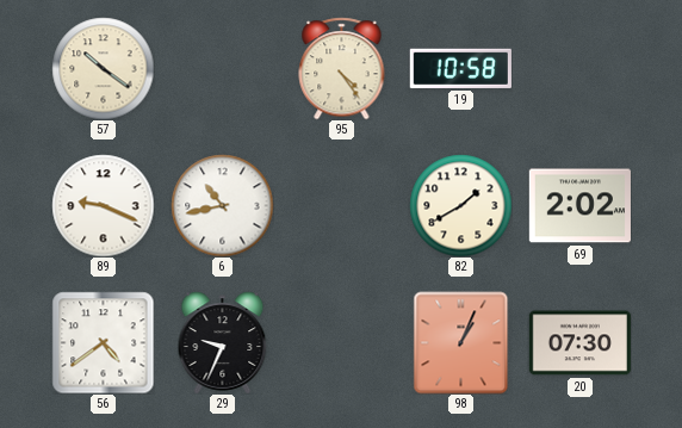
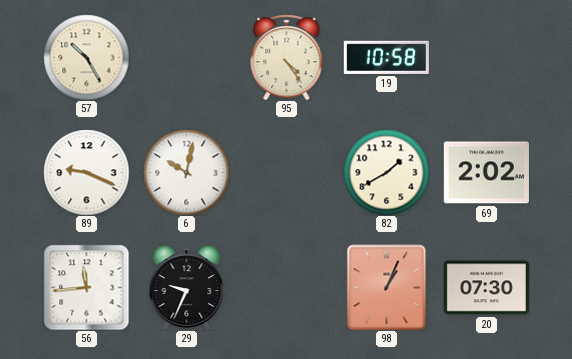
57: 10:21 -> 10:25 (86, 57)
6: 10:43 -> 10:02 (186, 172)
56: 4:39 -> 11:44 (86, 287)
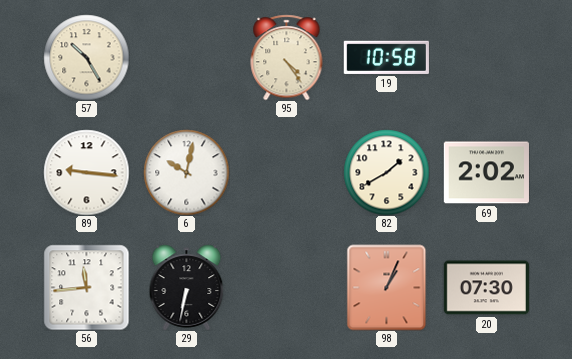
89: 9:19 -> 9:16 (86, 172)
29: 9:34 -> 6:32 (187, 287)
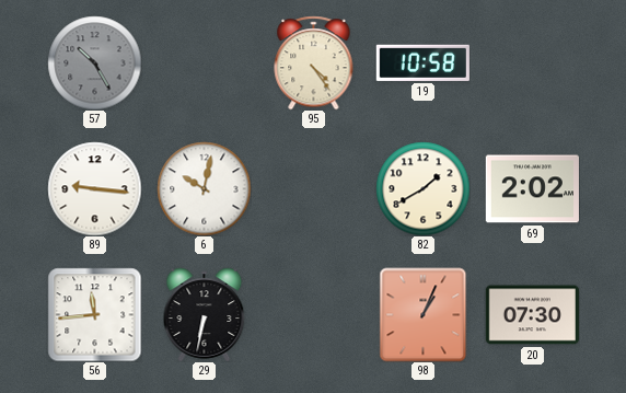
57 dial: cream -> grey (94, 62)
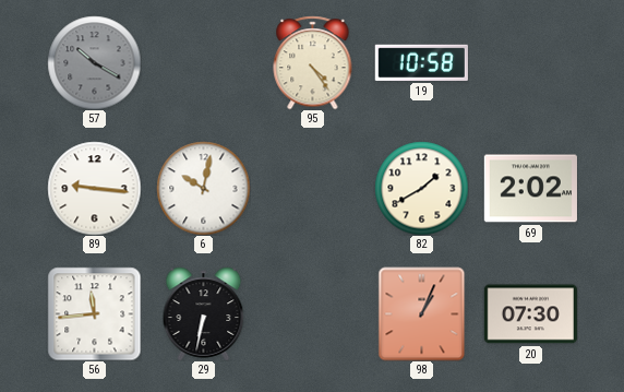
57: 10:25 -> 10:20 (94, 62)
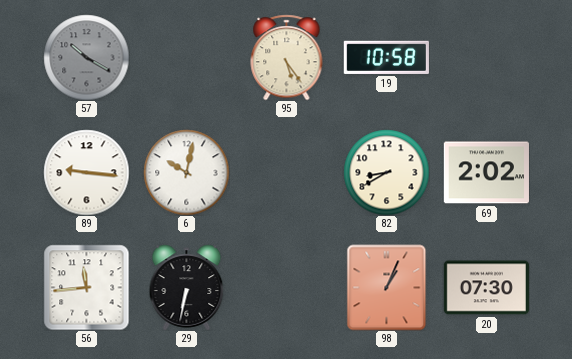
95: 4:24 -> 5:24 (287, 57)
82: 1:40 -> 8:40 (386, 172)
